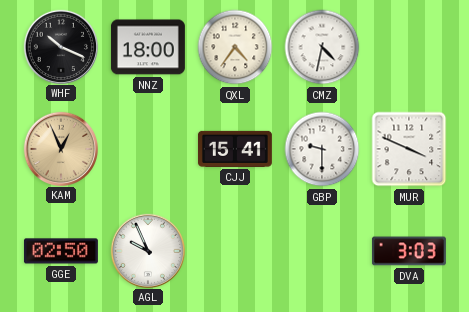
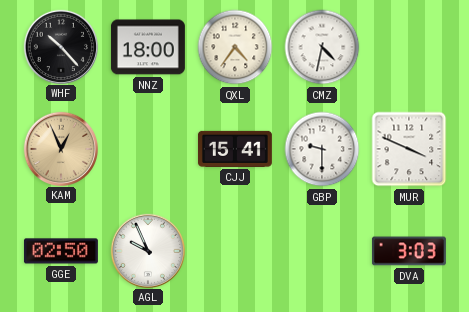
WHF: 10:19 -> 10:23 (60, 46)
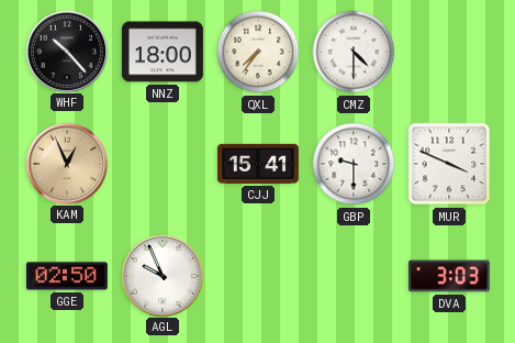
QXL: 4:36 -> 7:36 (258, 52)
CMZ: 4:32 -> 4:30 (354, 52)
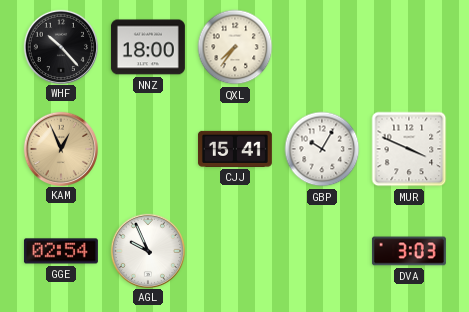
CMZ: 4:30 -> none (354, 52)
GBP: 9:30 -> 10:05 (322, 149)
GGE: 02:50 -> 02:54 (61, 251)
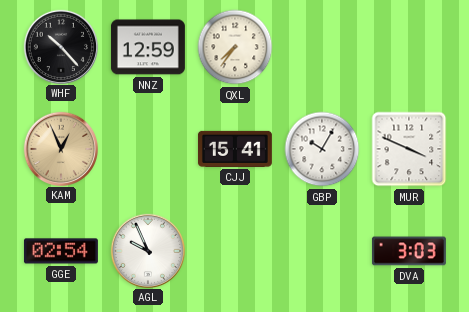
NNZ: 18:00 -> 12:59 (148, 47)
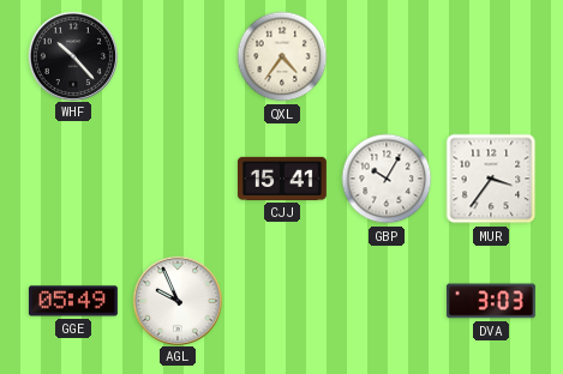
NNZ: 12:59 -> none (148, 47)
QXL: 7:36 -> 4:36 (282, 56)
KAM: 12:56 -> none (60, 148)
MUR: 3:49 -> 3:36 (491, 179)
GGE: 02:54 -> 05:49 (73, 301)
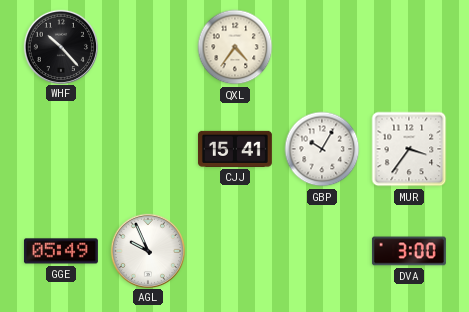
DVA: 3:03 -> 3:00 (409, 251)
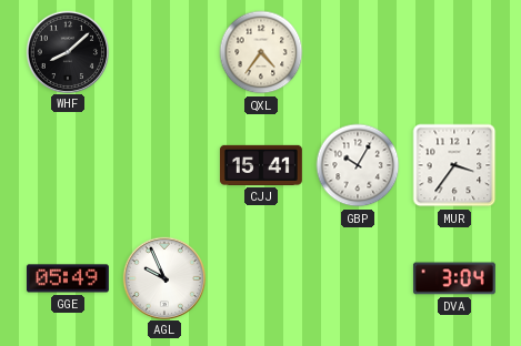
WHF: 10:23 -> 8:08 (67, 51)
DVA: 3:00 -> 3:04 (454, 278)
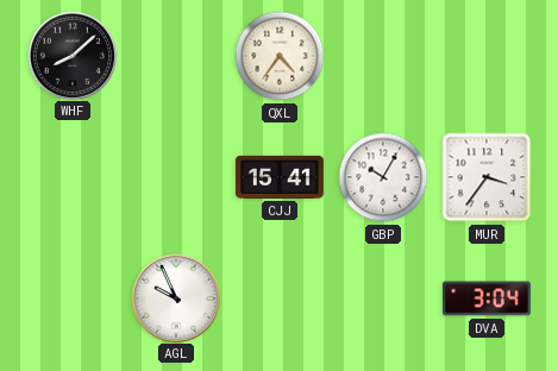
GGE: 05:49 -> none (68, 278)
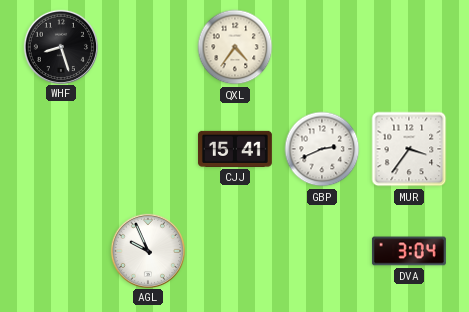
WHF: 8:08 -> 8:27 (60, 46)
GBP: 10:05 -> 2:41 (322, 149)
